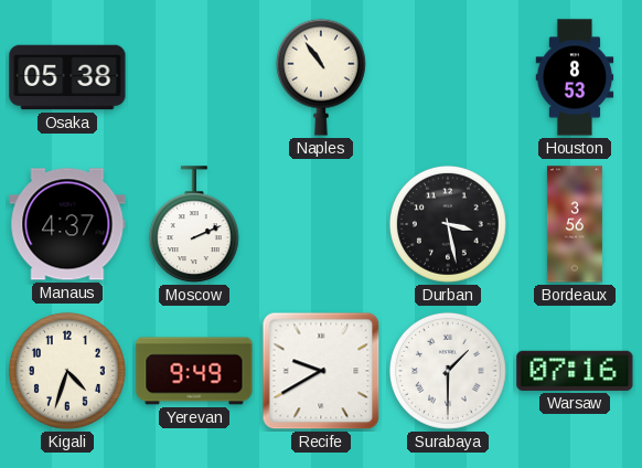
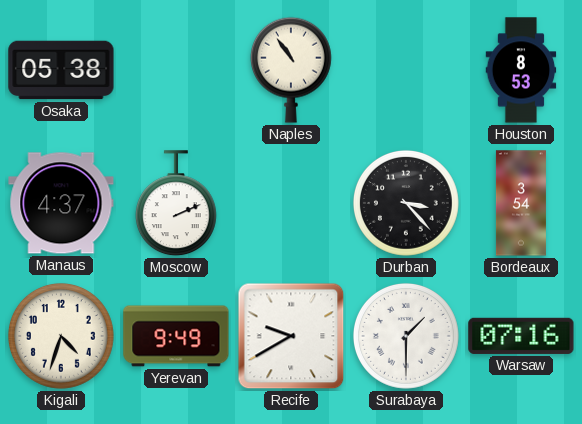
Durban: 3:28 -> 3:23 (406, 203)
Bordeaux: 3:56 -> 3:54 (521, 203)
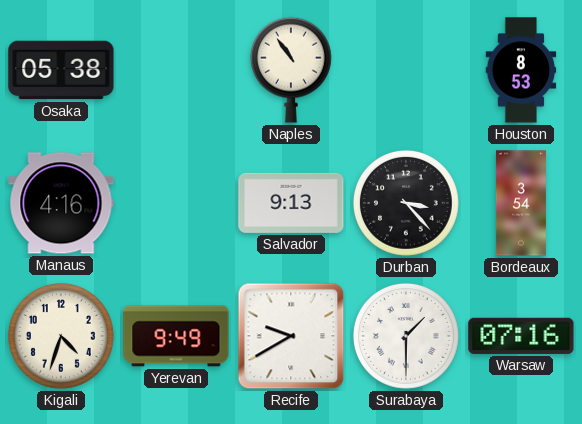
Manaus: 4:37 -> 4:16 (61, 203)
Moscow: 2:11 -> none (176, 204)
Salvador: none -> 9:13 (291, 203)
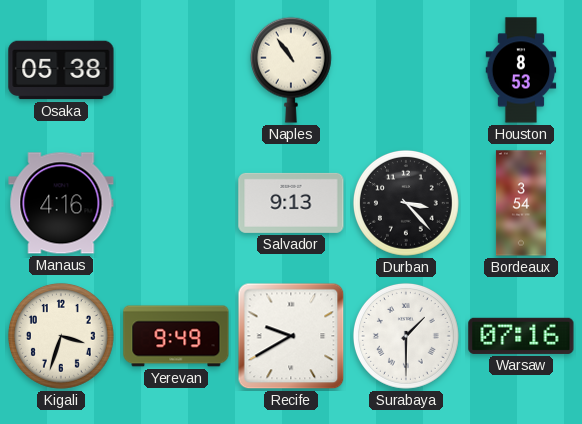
Kigali: 4:33 -> 3:33 (61, 336)
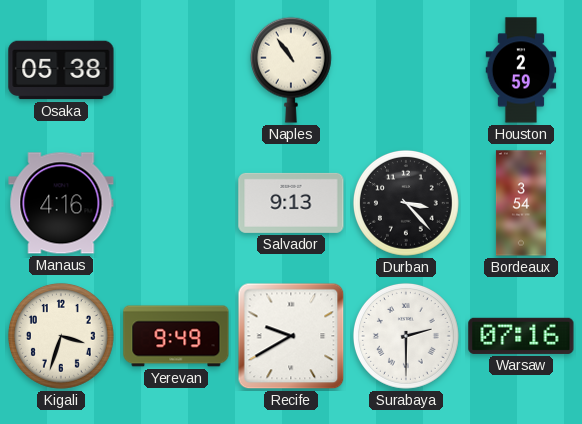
Houston: 8:53 -> 2:59 (521, 70)
Surabaya: 1:30 -> 2:30 (406, 336)
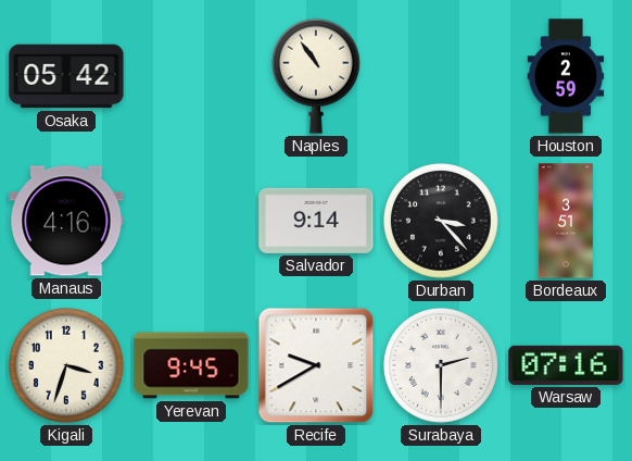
Osaka: 05:38 -> 05:42 (66, 76)
Salvador: 9:13 -> 9:14 (316, 221)
Bordeaux: 3:54 -> 3:51 (566, 221)
Yerevan: 9:49 -> 9:45 (191, 365)
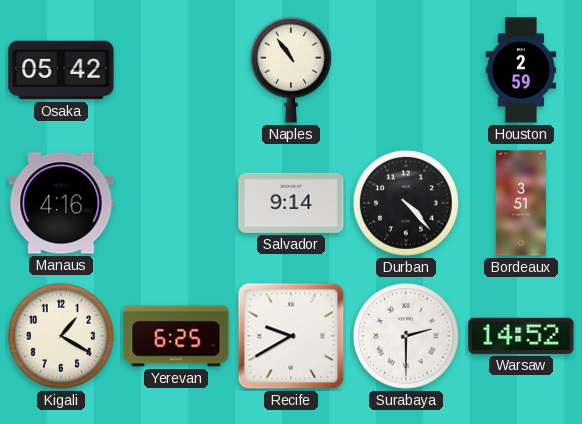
Durban: 3:23 -> 4:23 (406, 203)
Kigali: 3:33 -> 1:20 (61, 336)
Yerevan: 9:45 -> 6:25 (176, 336)
Warsaw: 07:16 -> 14:52 (521, 336)
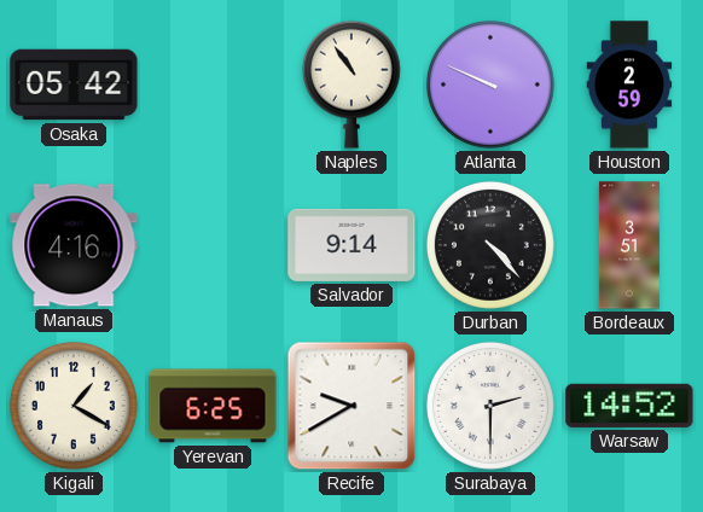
Atlanta: none -> 9:49 (490, 85)
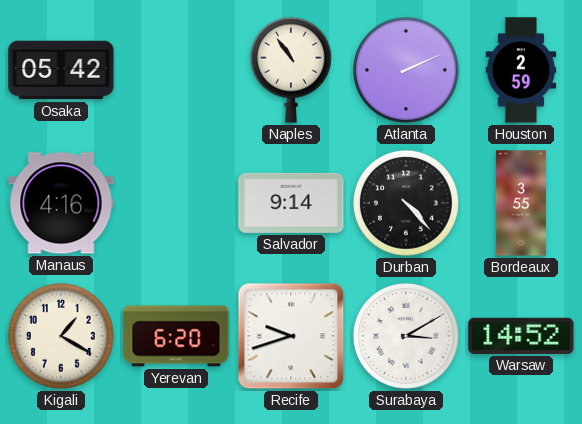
Atlanta: 9:49 -> 2:11 (406, 70)
Bordeaux: 3:51 -> 3:55 (521, 203)
Yerevan: 6:25 -> 6:20 (176, 336)
Recife: 9:40 -> 9:42 (291, 336)
Surabaya: 2:30 -> 3:10 (406, 336)
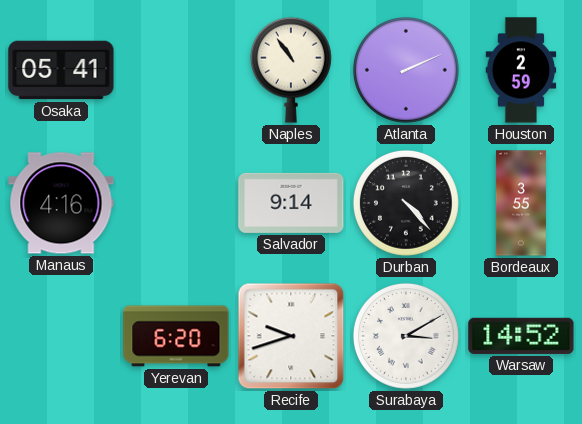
Osaka: 05:42 -> 05:41 (61, 70)
Kigali: 1:20 -> none (61, 336)
